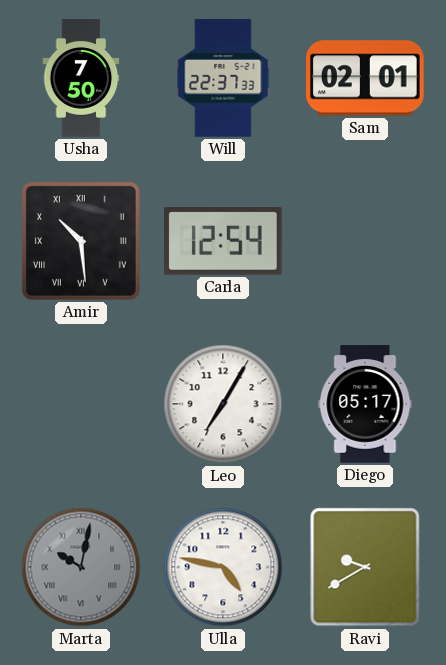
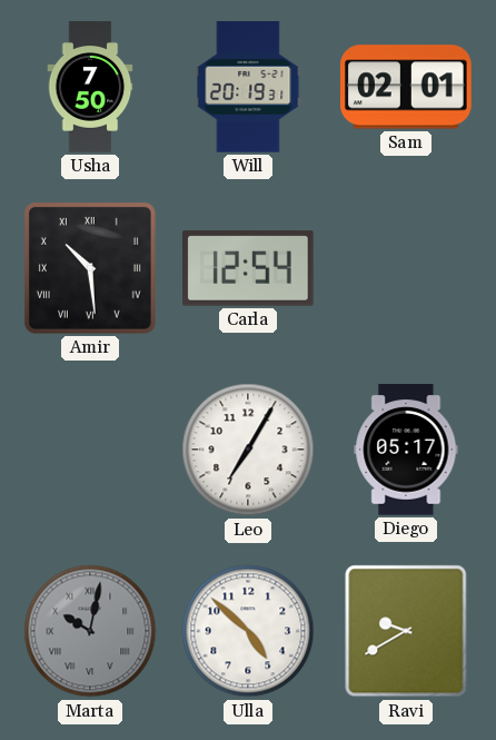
Will: 22:37 -> 20:19 (248, 87)
Ulla: 4:47 -> 4:52 (248, 631)
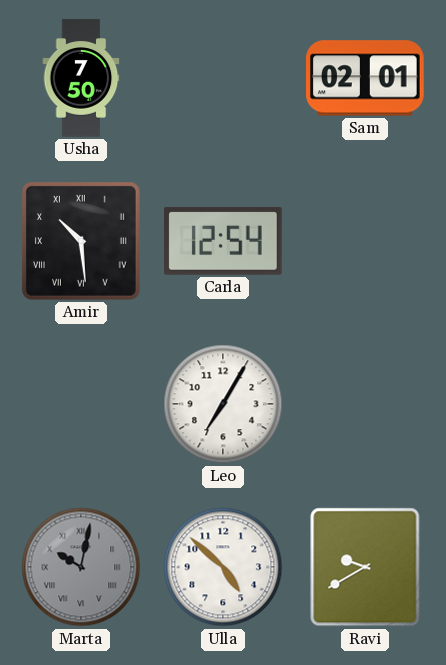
Will: 20:19 -> none (248, 87)
Diego: 05:17 -> none (406, 450)
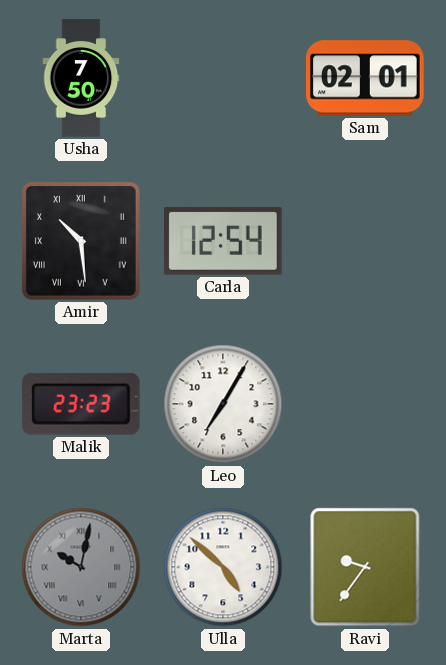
Malik: none -> 23:23 (81, 404)
Ravi: 9:40 -> 9:36 (365, 567)
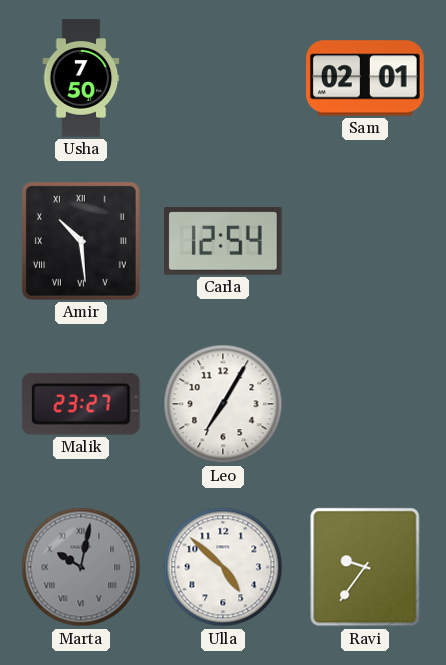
Malik: 23:23 -> 23:27 (81, 404)
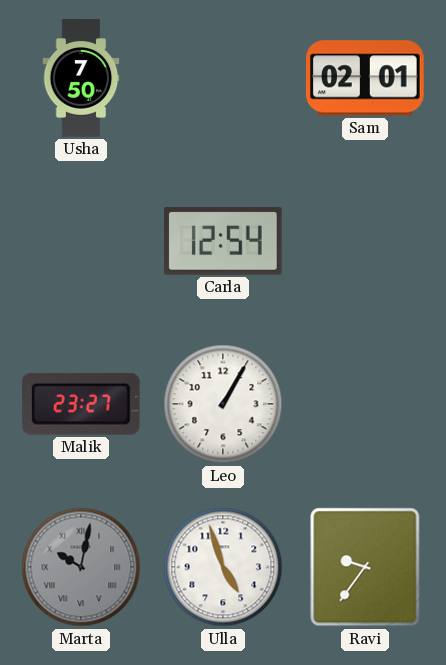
Amir: 10:29 -> none (81, 241)
Leo: 7:05 -> 1:05 (223, 404)
Ulla: 4:52 -> 4:57 (223, 567)
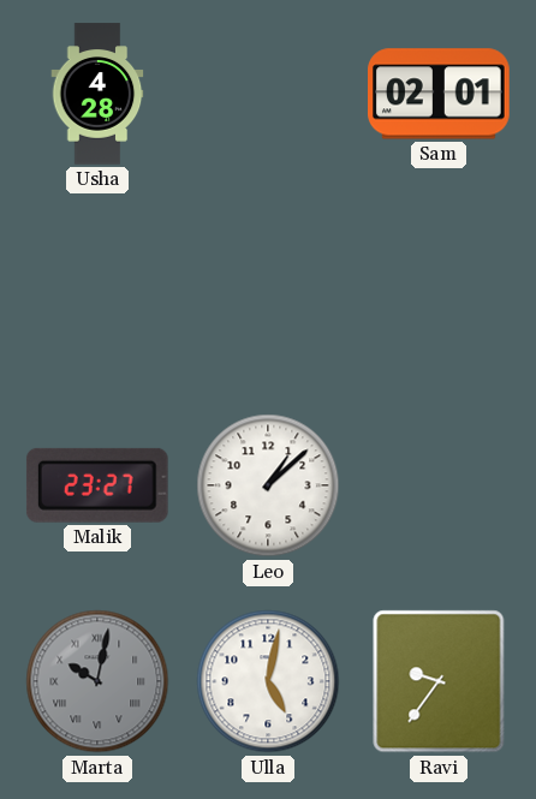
Usha: 7:50 -> 4:28 (97, 94)
Carla: 12:54 -> none (224, 242)
Leo: 1:05 -> 1:08 (268, 485)
Ulla: 4:57 -> 5:02 (268, 681)
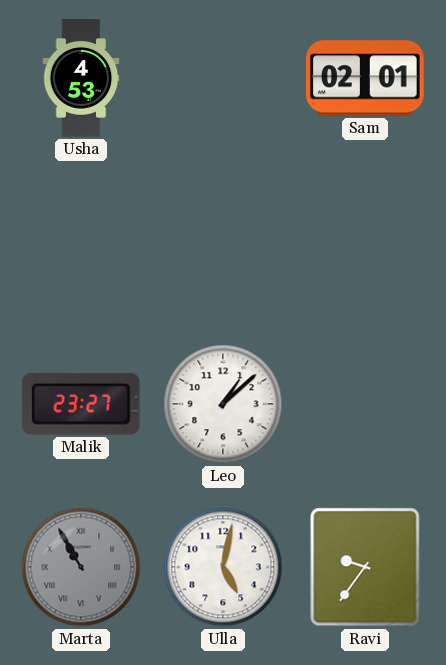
Usha: 4:28 -> 4:53 (81, 78)
Marta: 10:02 -> 10:55 (81, 567)
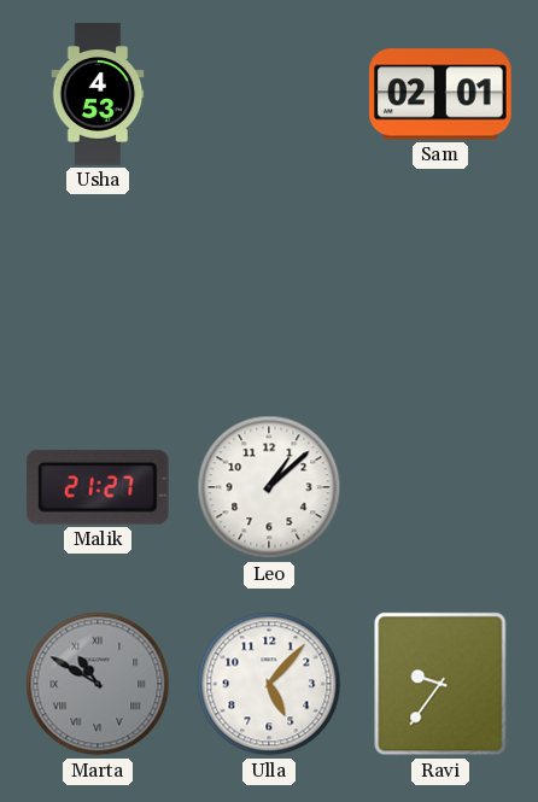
Malik: 23:27 -> 21:27 (98, 487)
Marta: 10:55 -> 10:50 (98, 684)
Ulla: 5:02 -> 5:07 (269, 684)
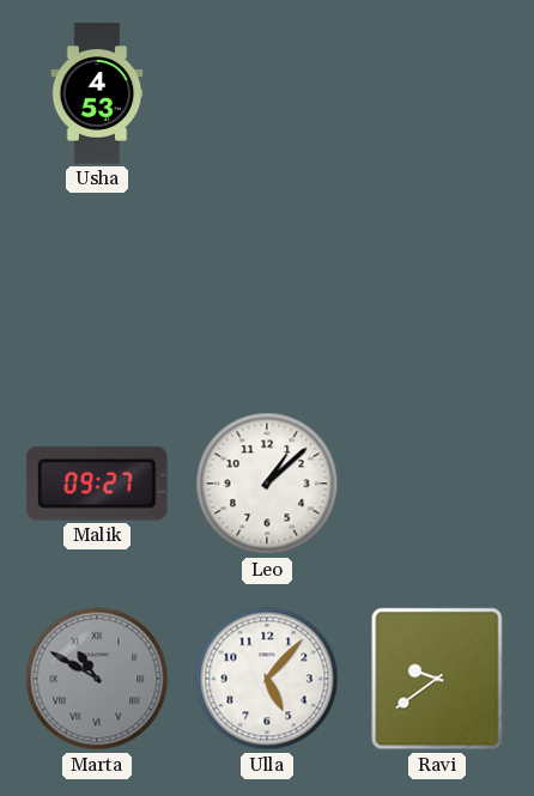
Sam: 02:01 -> none (441, 94)
Malik: 21:27 -> 09:27 (97, 484)
Ravi: 9:36 -> 9:39 (437, 679)
